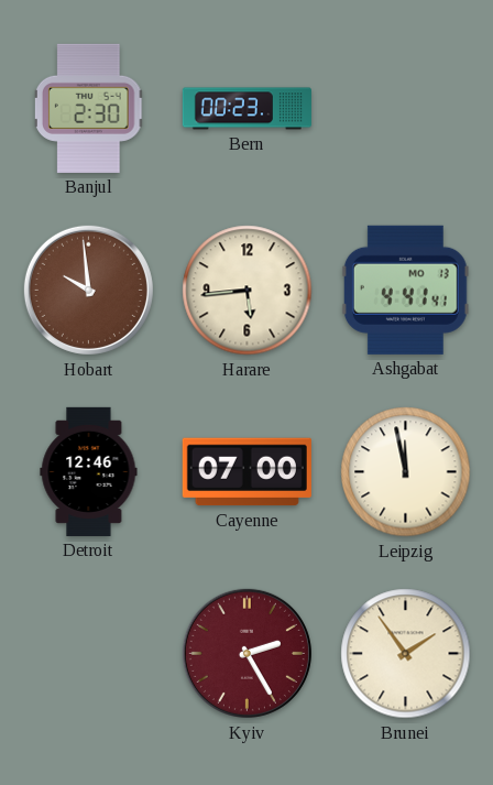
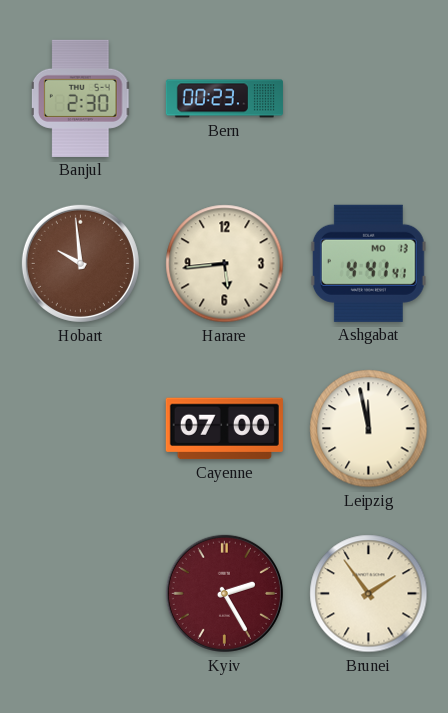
Detroit: 12:46 -> none (89, 471)
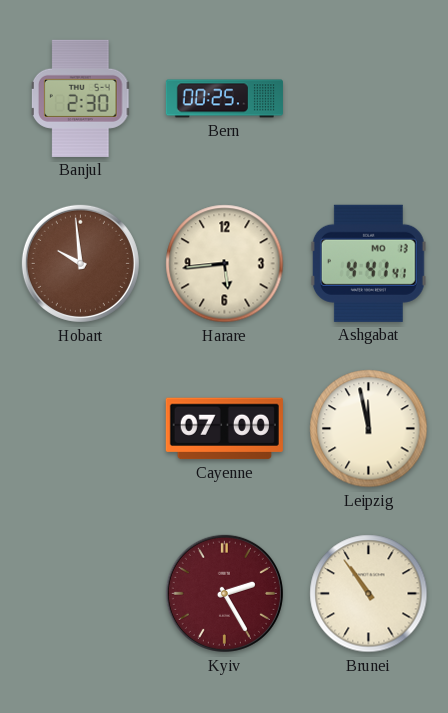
Bern: 00:23 -> 00:25 (224, 99)
Brunei: 1:54 -> 10:54 (369, 594)
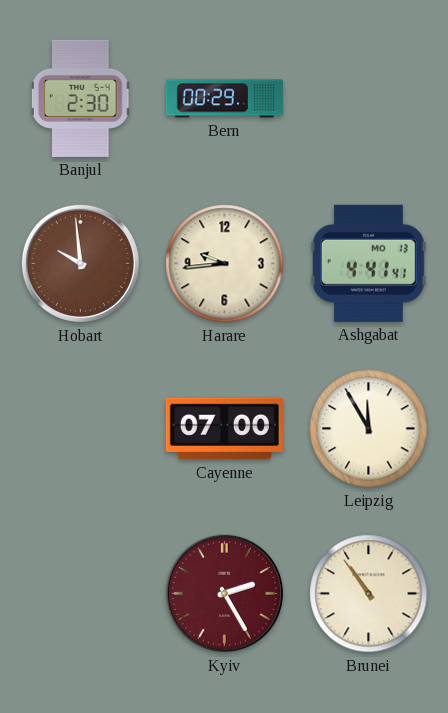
Bern: 00:25 -> 00:29 (224, 99)
Harare: 5:44 -> 9:44 (225, 264)
Leipzig: 11:58 -> 11:55 (369, 429)
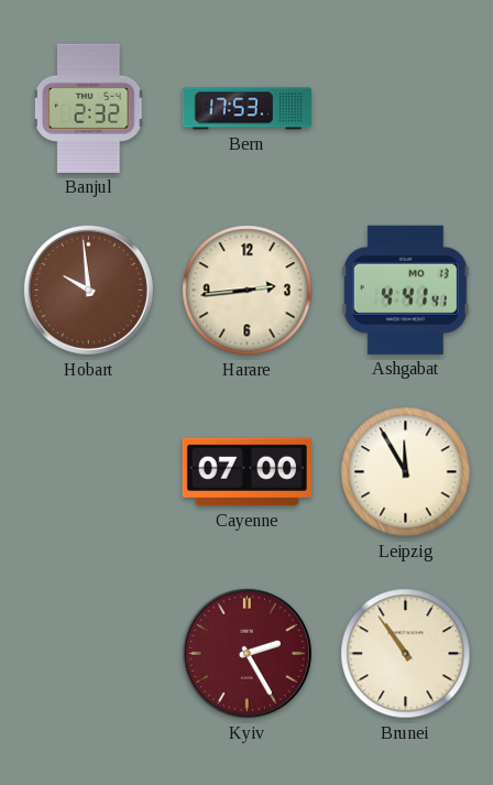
Banjul: 2:30 -> 2:32 (89, 108)
Bern: 00:29 -> 17:53 (246, 109)
Harare: 9:44 -> 2:44 (248, 291)
